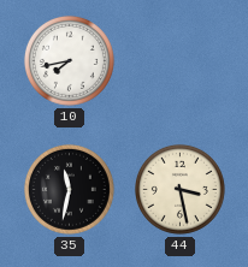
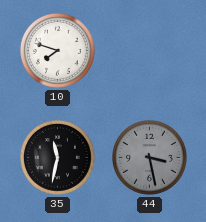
10: 7:43 -> 7:48 (57, 50)
44 dial: cream -> grey (149, 157)
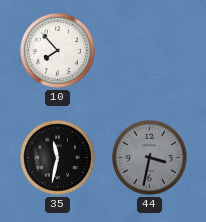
10: 7:48 -> 7:53 (57, 50)
44: 3:28 -> 3:32 (149, 157)
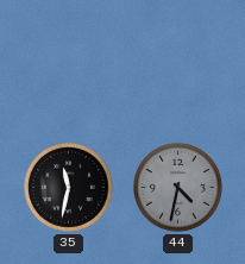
10: 7:53 -> none (57, 50)
44: 3:32 -> 4:32 (177, 187)
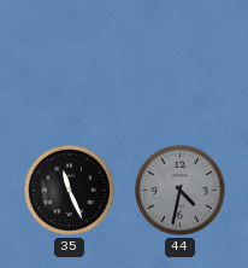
35: 11:32 -> 11:26 (69, 190)
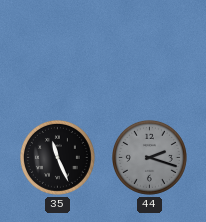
44: 4:32 -> 2:18 (149, 157)
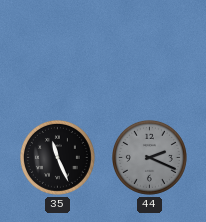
44: 2:18 -> 2:19 (149, 157)
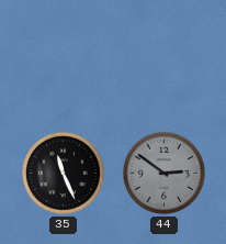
44: 2:19 -> 2:51 (163, 173)
